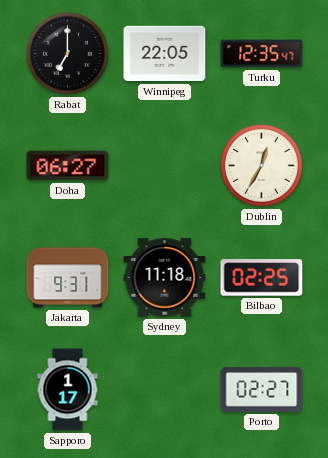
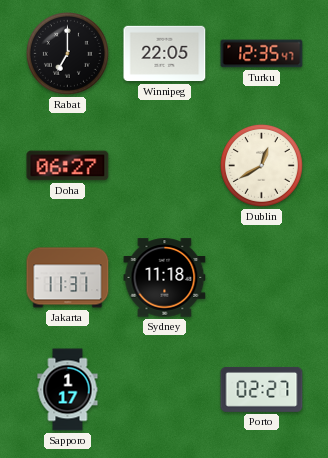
Dublin: 12:35 -> 12:40 (261, 165)
Jakarta: 9:31 -> 11:31 (68, 278)
Bilbao: 02:25 -> none (262, 278)
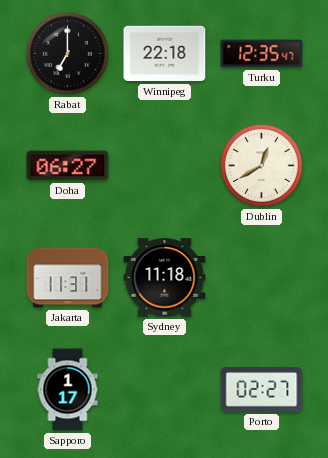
Winnipeg: 22:05 -> 22:18 (165, 54)
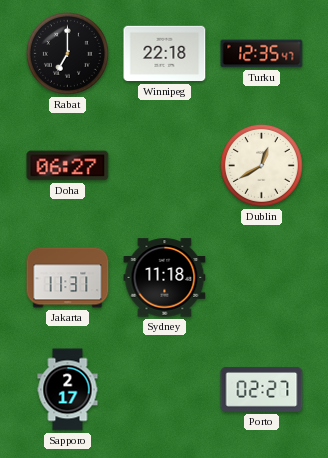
Sapporo: 1:17 -> 2:17 (68, 390)
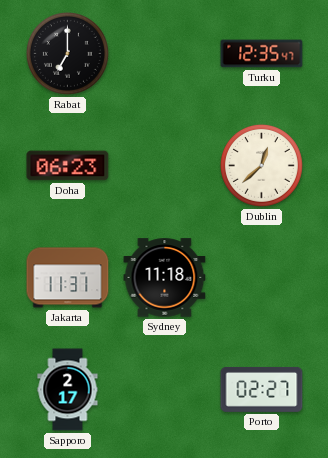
Winnipeg: 22:18 -> none (165, 54)
Doha: 06:27 -> 06:23 (68, 166)
Dublin: 12:40 -> 12:38 (261, 165)
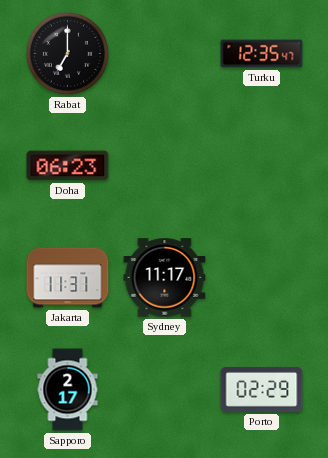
Dublin: 12:38 -> none (261, 165)
Sydney: 11:18 -> 11:17 (165, 278)
Porto: 02:27 -> 02:29 (262, 390)
